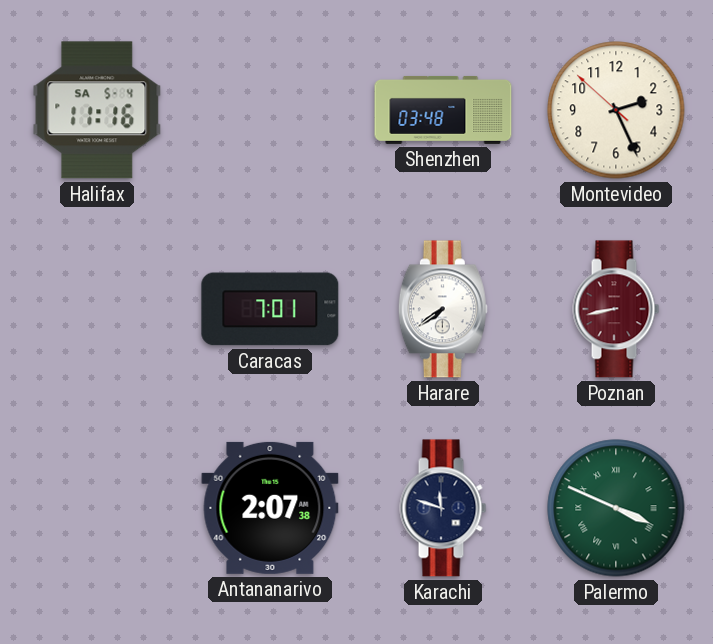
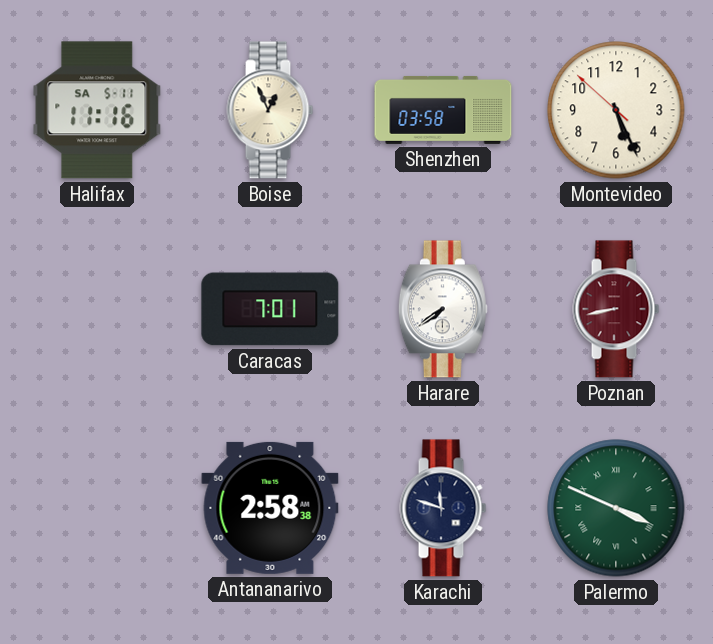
Halifax date: SA 5-4 -> SA 5-11 (97, 110)
Boise: none -> 12:56 (270, 110)
Shenzhen: 03:48 -> 03:58 (443, 110)
Montevideo: 2:25 -> 5:25 (616, 110)
Antananarivo: 2:07 -> 2:58 (270, 508)
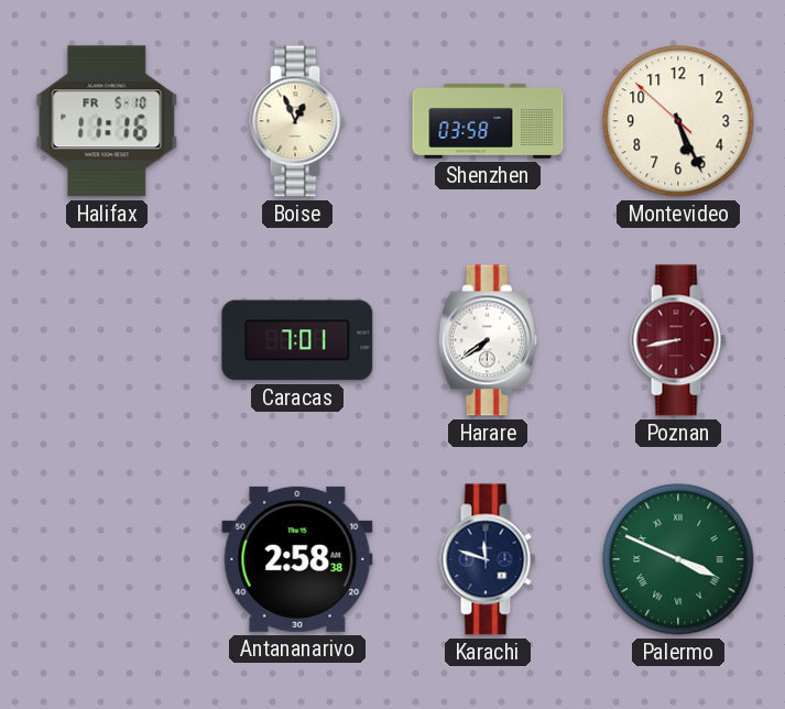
Halifax date: SA 5-11 -> FR 5-10 (107, 121)
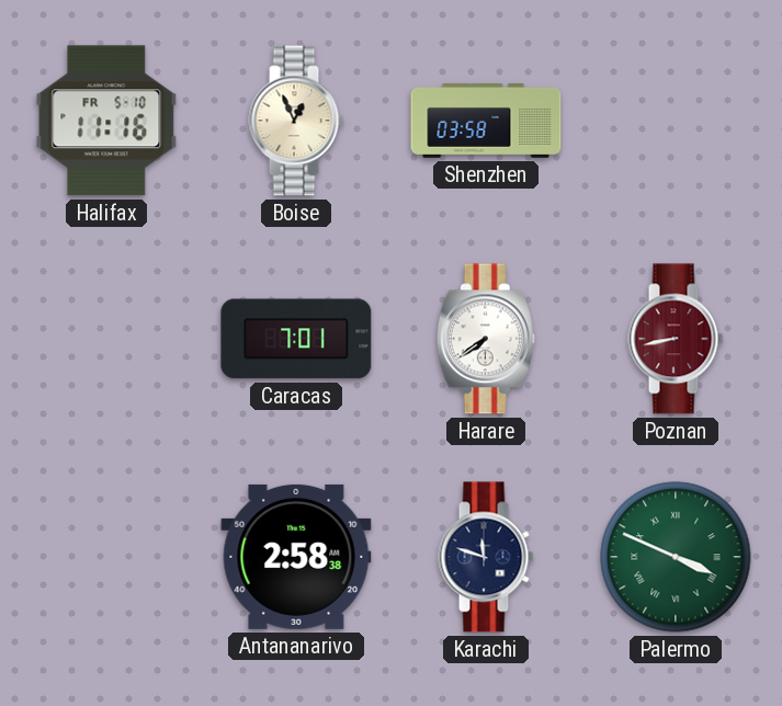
Montevideo: 5:25 -> none (678, 121)
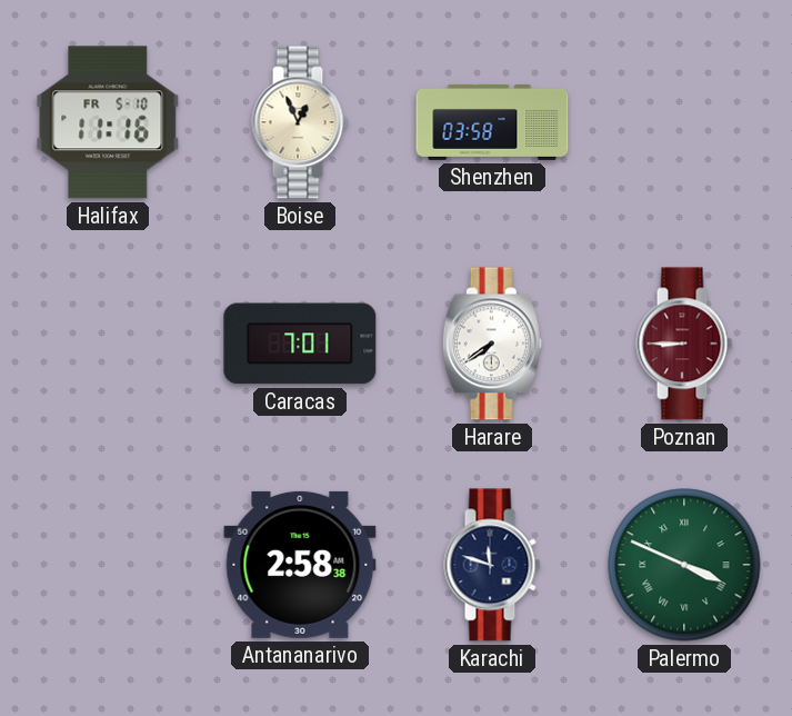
Poznan: 8:43 -> 8:45 (684, 344)
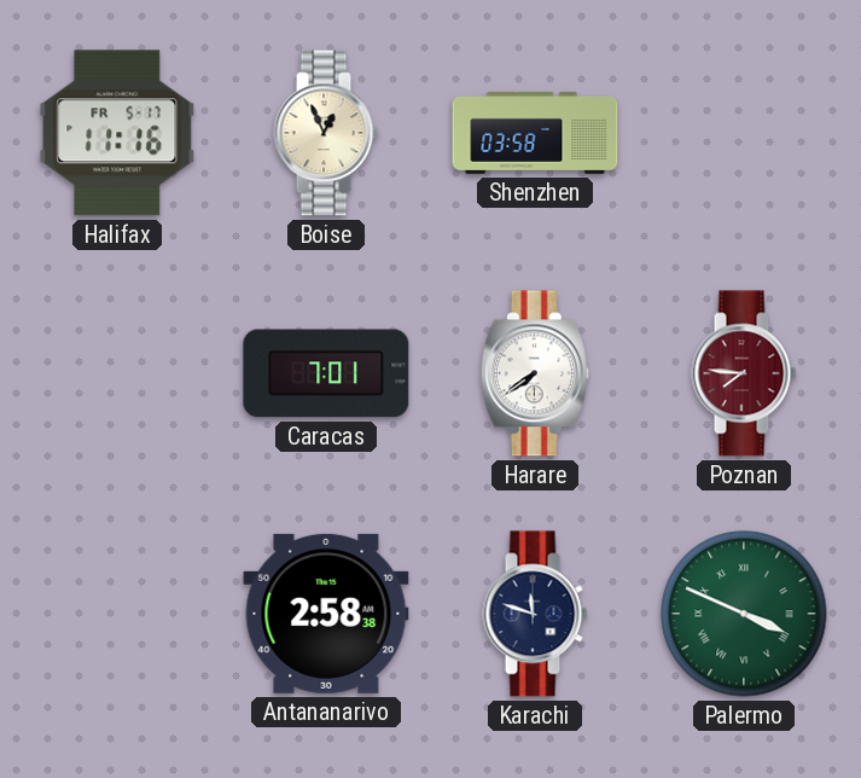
Halifax date: FR 5-10 -> FR 5-17 (117, 133)
Poznan: 8:45 -> 7:46 (744, 373)
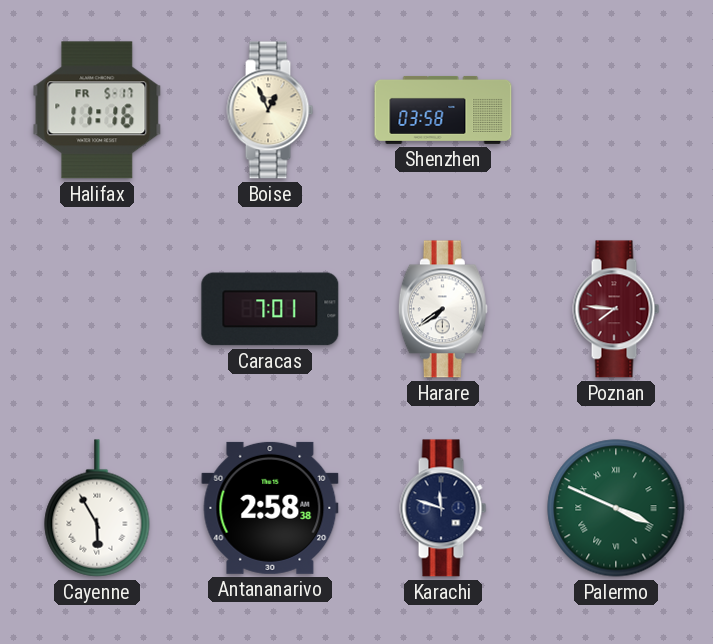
Cayenne: none -> 5:55 (97, 508)
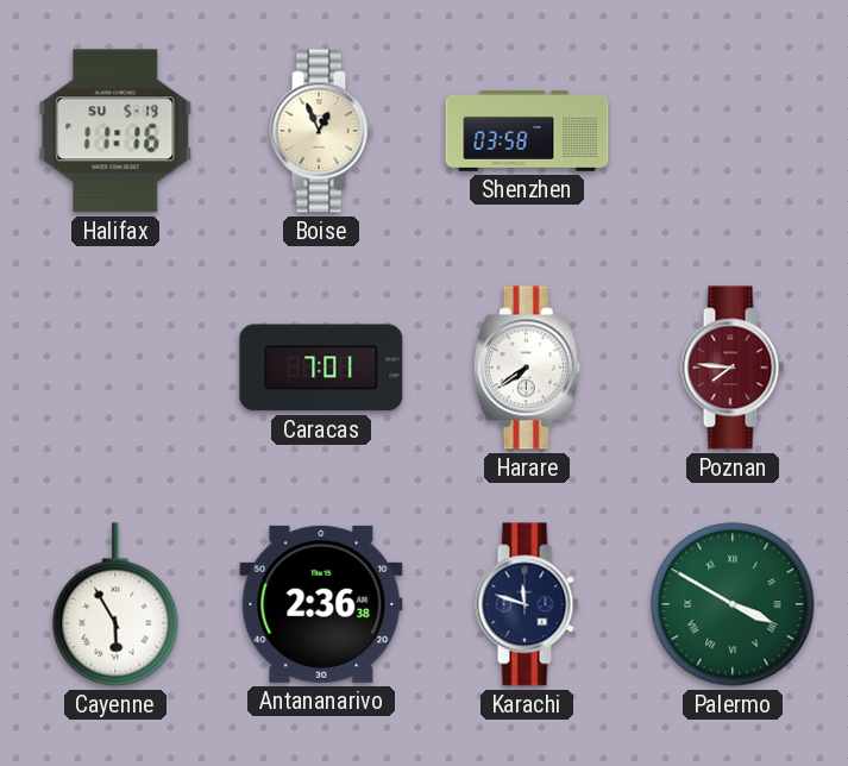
Halifax date: FR 5-17 -> SU 5-19 (115, 131)
Antananarivo: 2:58 -> 2:36 (321, 604)
Palermo: 3:49 -> 3:50 (733, 604)
